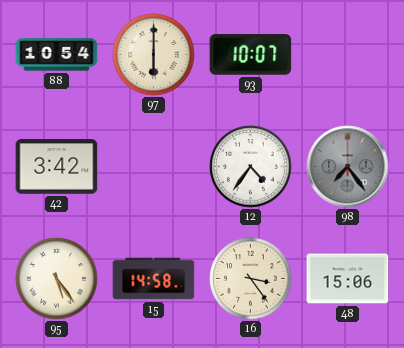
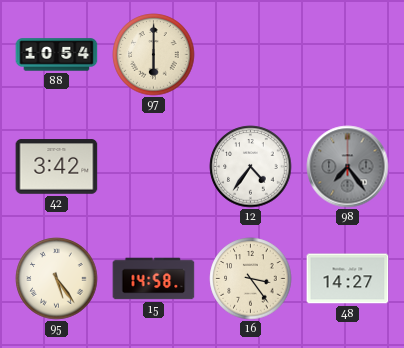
93: 10:07 -> none (251, 55)
48: 15:06 -> 14:27 (348, 279)
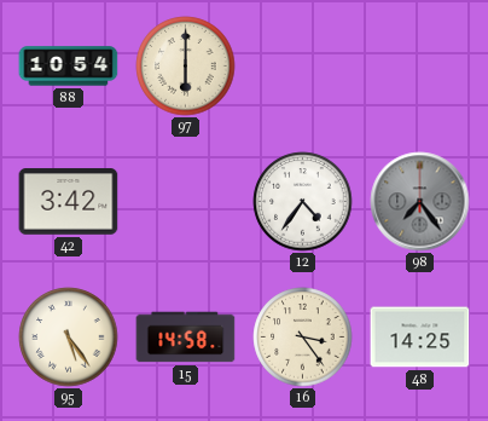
48: 14:27 -> 14:25 (420, 338)
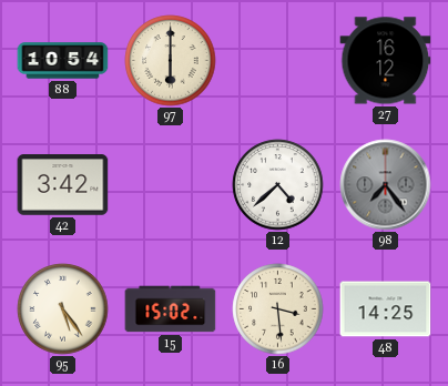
27: none -> 16:12 (386, 61)
12: 4:36 -> 4:38 (278, 185)
15: 14:58 -> 15:02 (171, 309)
16: 3:24 -> 3:29 (278, 309)
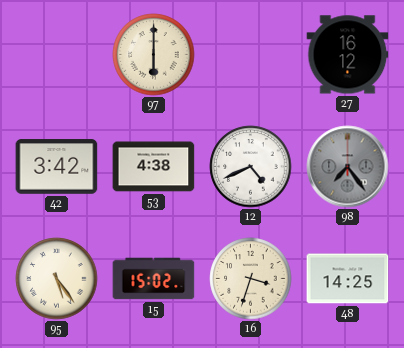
88: 10:54 -> none (63, 61)
53: none -> 4:38 (154, 167)
12: 4:38 -> 4:41 (251, 167)
16: 3:29 -> 3:33 (251, 279)
